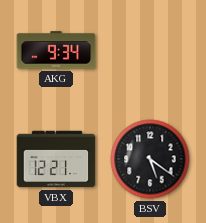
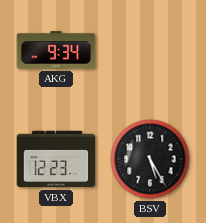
VBX: 12:21 -> 12:23 (56, 159)
BSV: 5:21 -> 5:25 (150, 159)
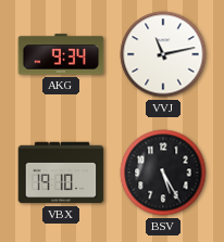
VVJ: none -> 11:13 (163, 54)
VBX: 12:23 -> 19:10 (61, 173)
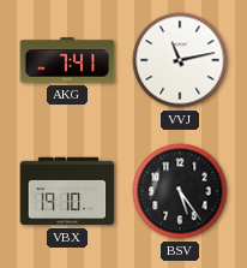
AKG: 9:34 -> 7:41 (67, 60)
BSV: 5:25 -> 5:24 (180, 191)
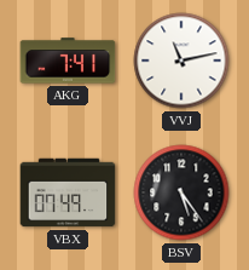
VBX: 19:10 -> 07:49 (68, 193)
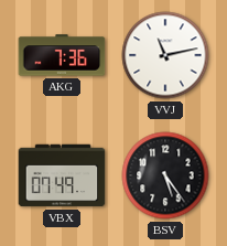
AKG: 7:41 -> 7:36 (62, 55)
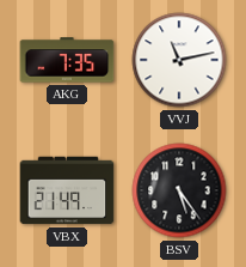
AKG: 7:36 -> 7:35 (67, 60)
VBX: 07:49 -> 21:49 (67, 190)
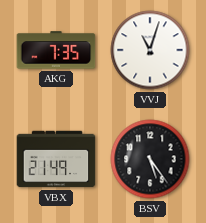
VVJ: 11:13 -> 11:03 (150, 50)
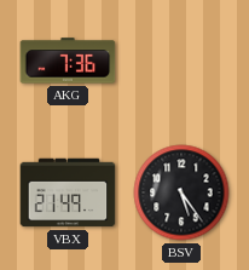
AKG: 7:35 -> 7:36 (68, 61)
VVJ: 11:03 -> none (150, 50)
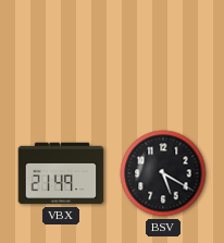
AKG: 7:36 -> none (68, 61)
BSV: 5:24 -> 5:20 (163, 173)
